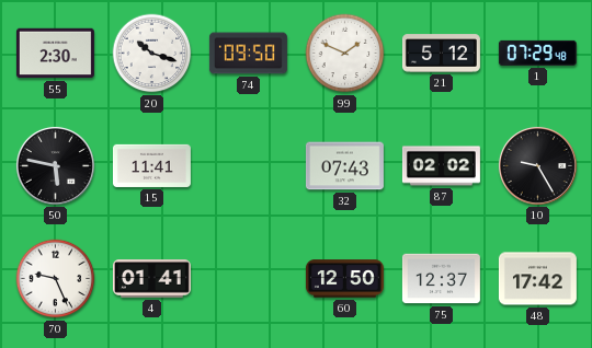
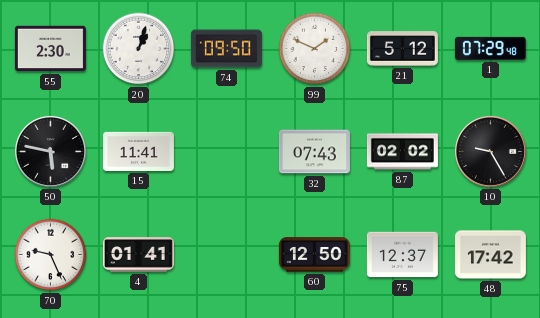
20: 10:18 -> 1:03 (139, 49)
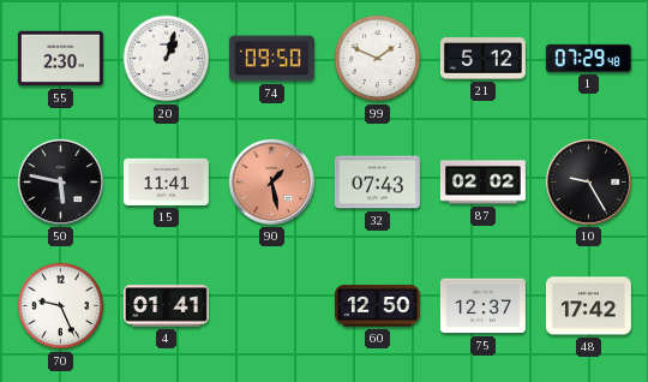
90: none -> 1:28 (271, 181)
